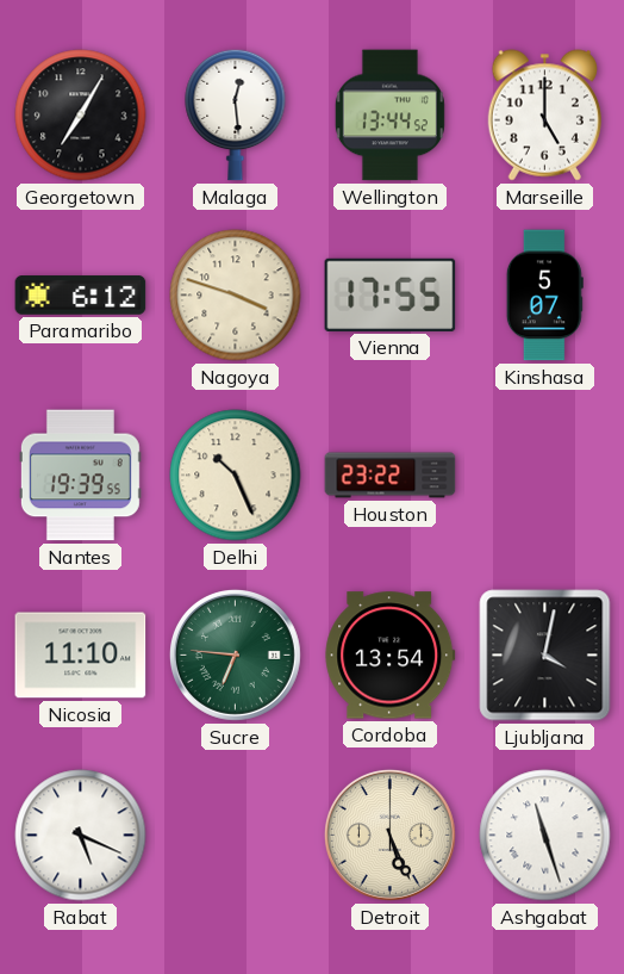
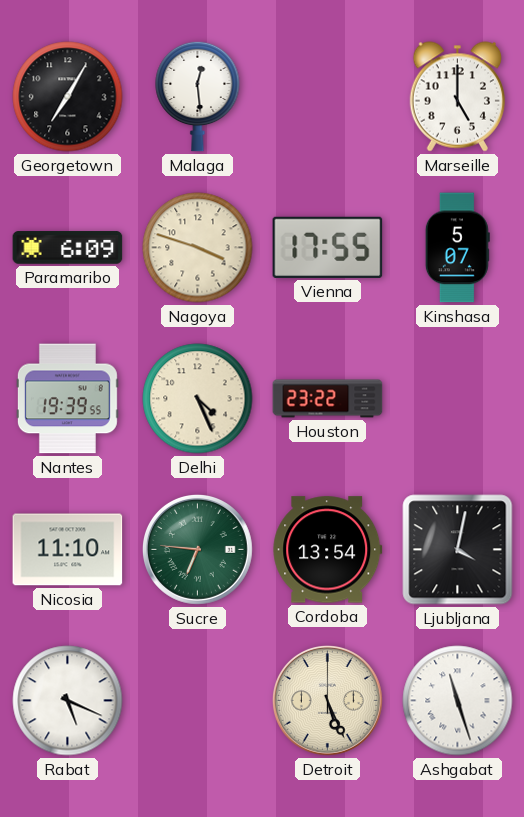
Wellington: 13:44 -> none (389, 116)
Paramaribo: 6:12 -> 6:09 (68, 248)
Delhi: 10:26 -> 4:26 (198, 399)
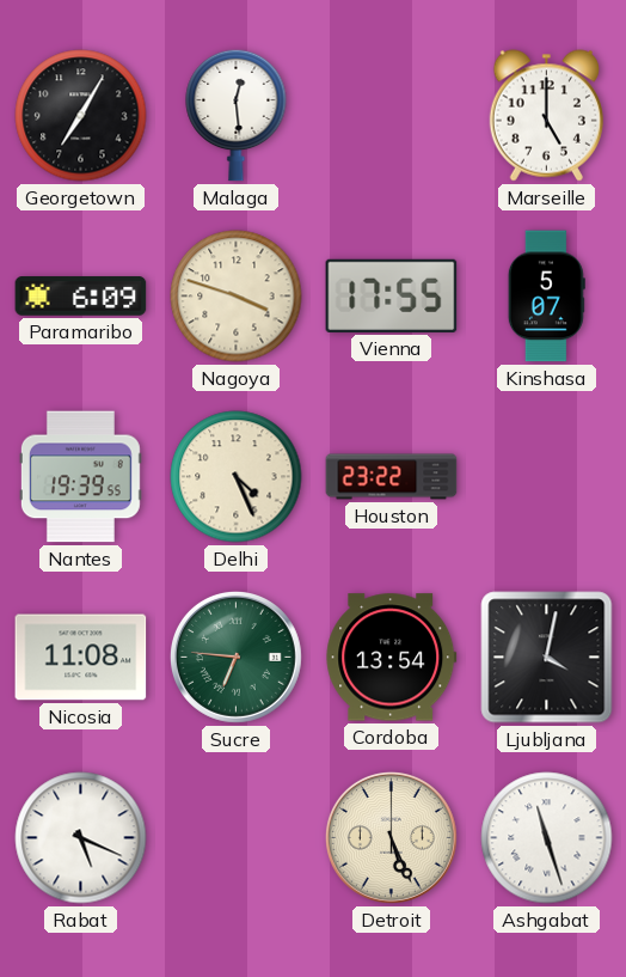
Nicosia: 11:10 -> 11:08 (81, 658)
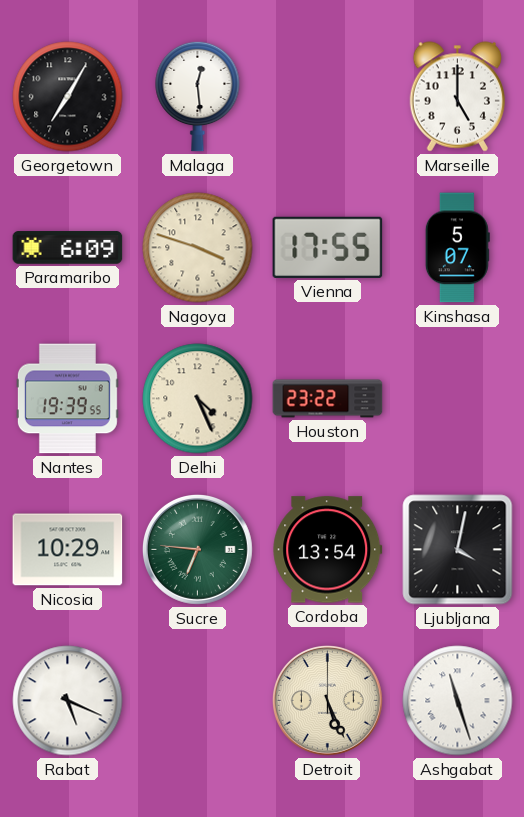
Nicosia: 11:08 -> 10:29 (68, 550)
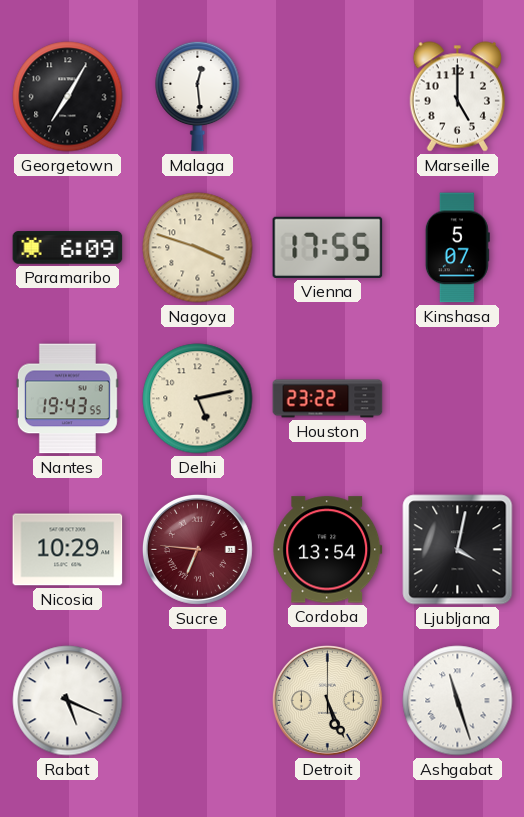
Nantes: 19:39 -> 19:43 (67, 399)
Delhi: 4:26 -> 5:13 (198, 399)
Sucre dial: green -> burgundy (197, 549)
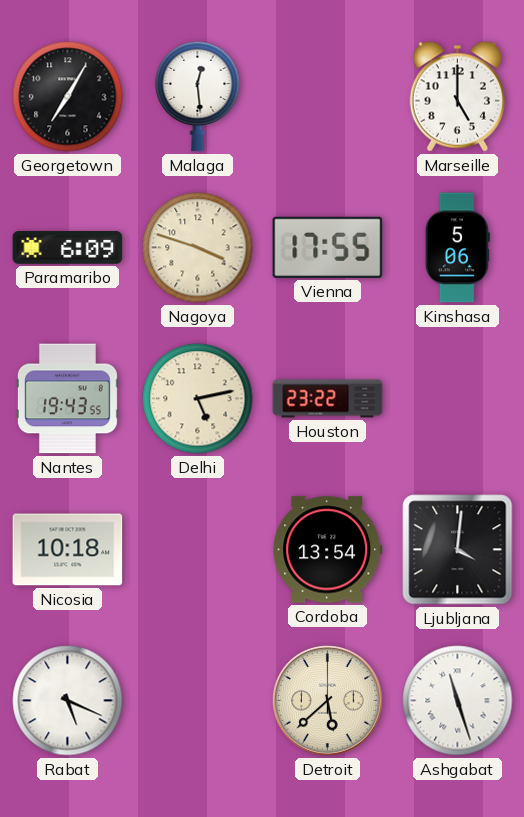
Kinshasa: 5:07 -> 5:06 (457, 248)
Nicosia: 10:29 -> 10:18 (68, 550)
Sucre: 6:46 -> none (197, 549)
Ljubljana: 4:02 -> 4:01 (458, 550)
Detroit: 5:26 -> 5:38 (327, 700)
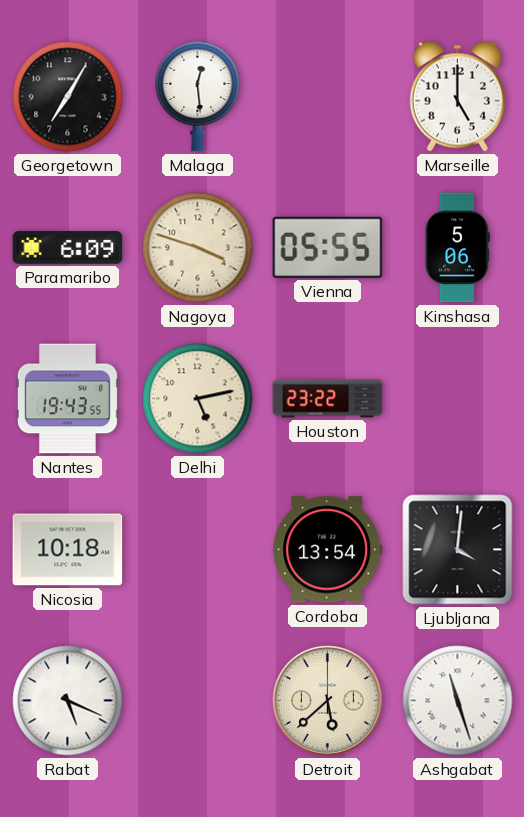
Vienna: 17:55 -> 05:55 (328, 247)
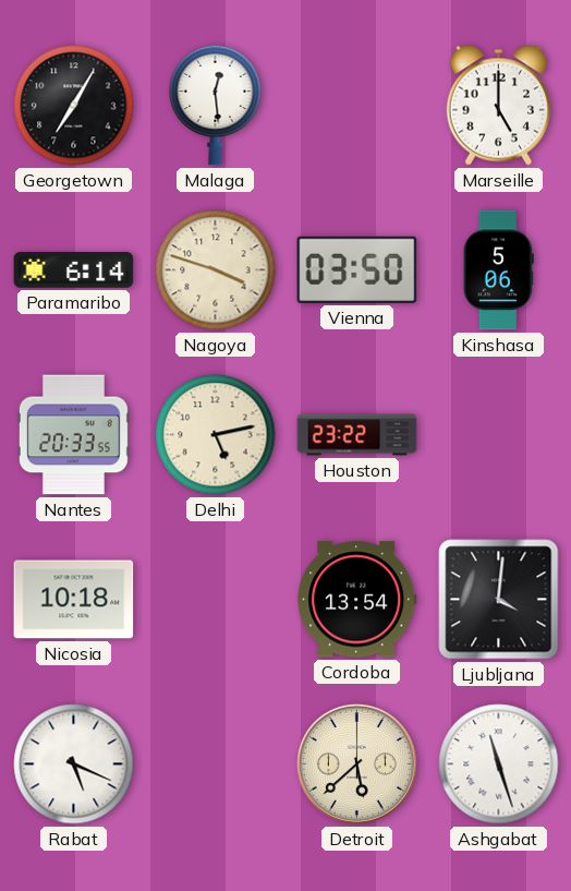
Paramaribo: 6:09 -> 6:14 (74, 270)
Vienna: 05:55 -> 03:50 (357, 269)
Nantes: 19:43 -> 20:33 (73, 435)
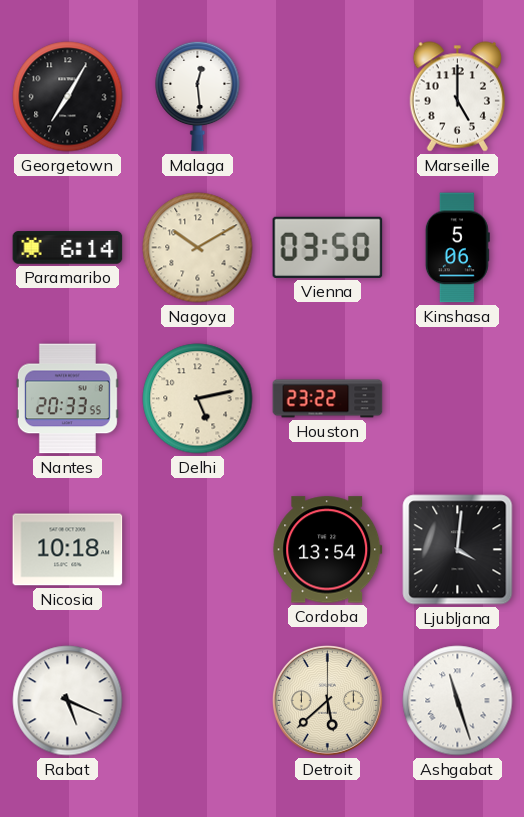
Nagoya: 3:48 -> 10:10 (198, 248)
